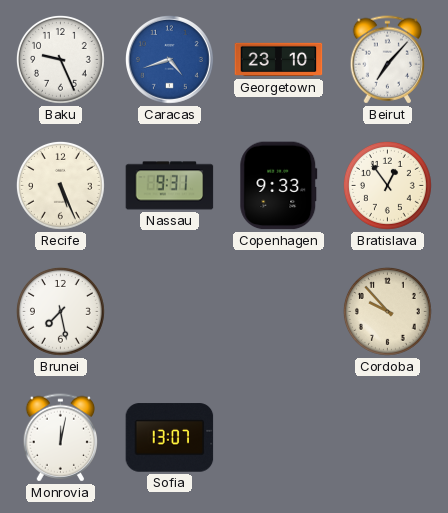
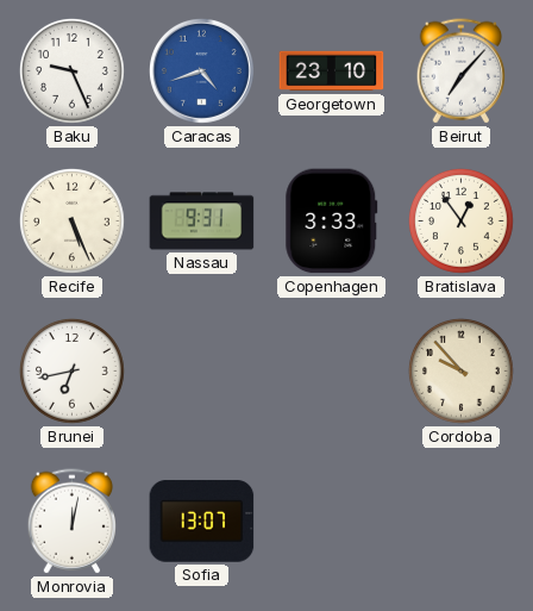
Copenhagen: 9:33 -> 3:33 (332, 222)
Brunei: 7:28 -> 6:43 (71, 370)
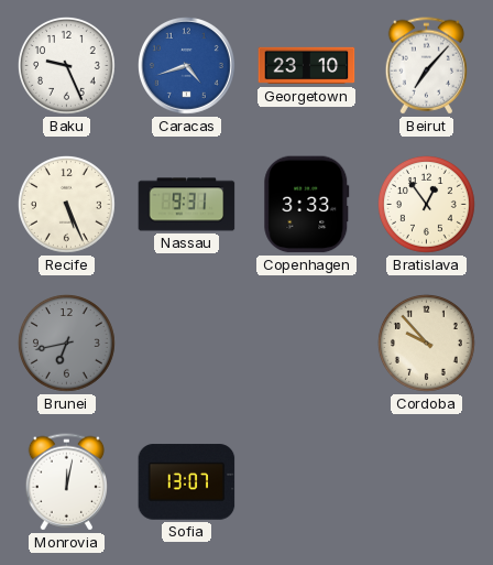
Brunei dial: white -> grey (66, 343)
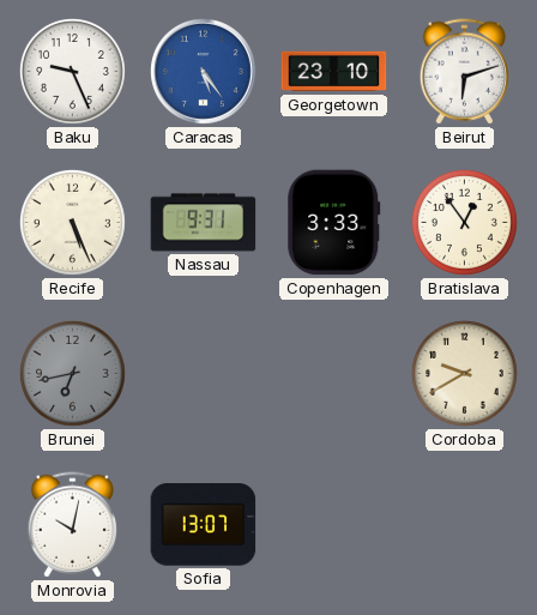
Caracas: 4:42 -> 5:24 (204, 72)
Beirut: 7:07 -> 6:12 (464, 72)
Cordoba: 9:53 -> 9:40 (464, 373)
Monrovia: 12:02 -> 10:02 (72, 525)
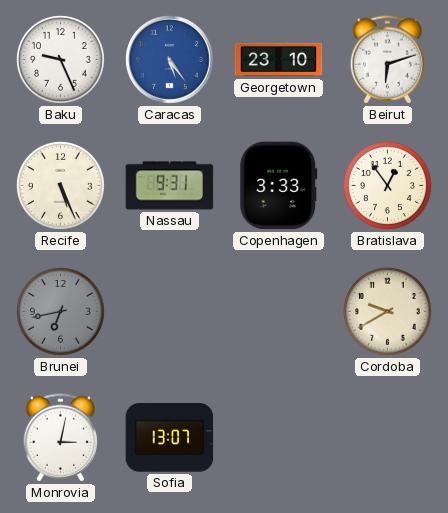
Monrovia: 10:02 -> 3:02 (60, 438)
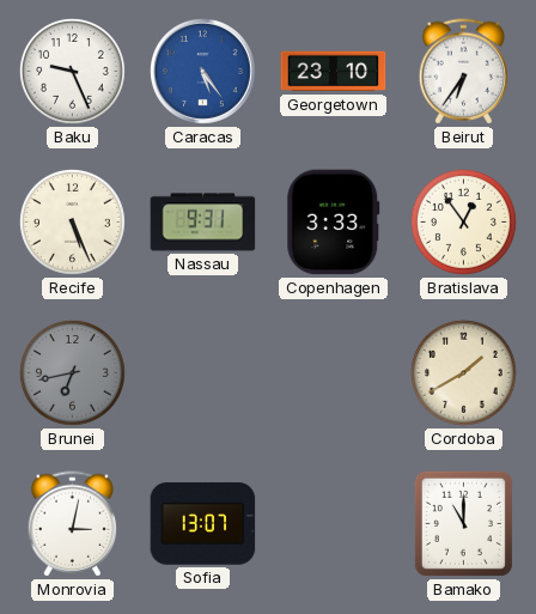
Beirut: 6:12 -> 6:36 (463, 72)
Cordoba: 9:40 -> 1:40 (463, 372)
Bamako: none -> 11:00 (463, 523)
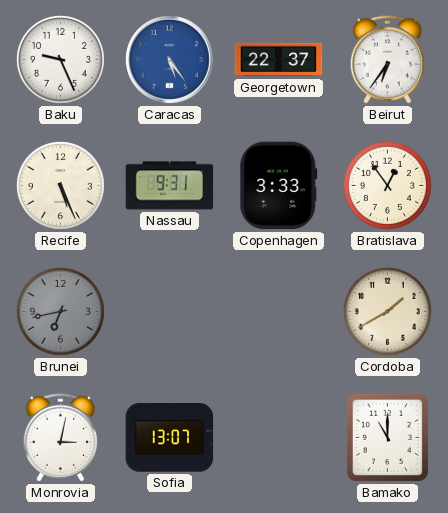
Georgetown: 23:10 -> 22:37 (279, 60)
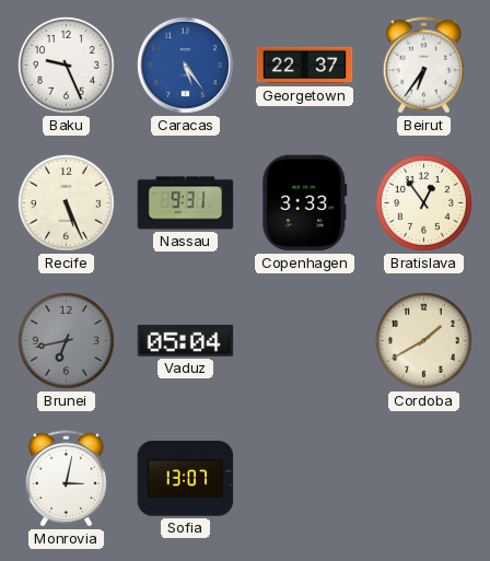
Vaduz: none -> 05:04 (186, 340)
Bamako: 11:00 -> none (387, 437)
